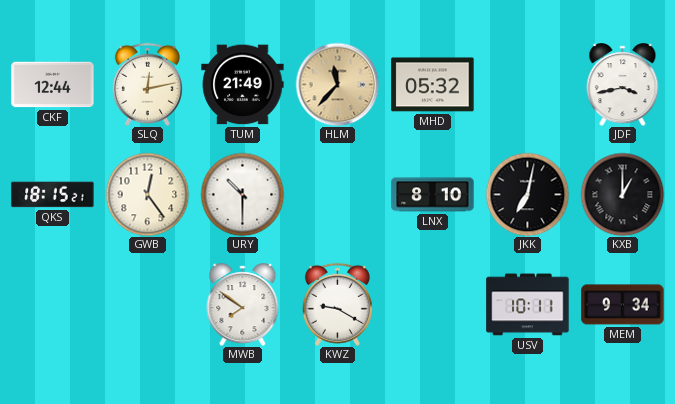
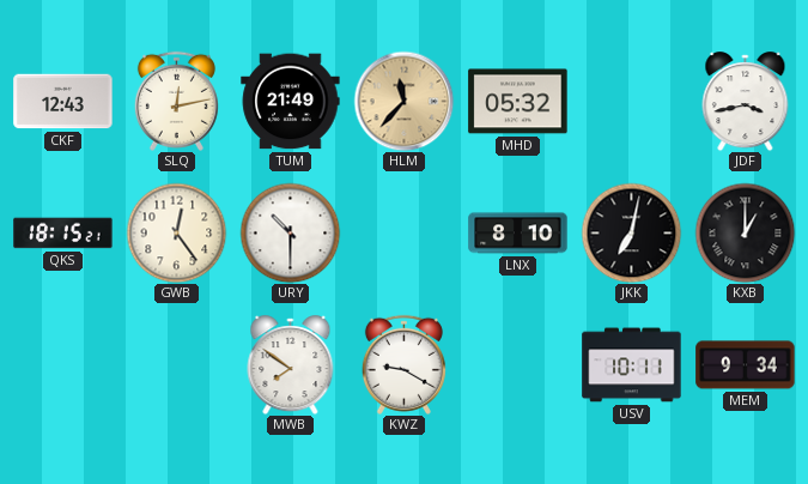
CKF: 12:44 -> 12:43 (63, 102)
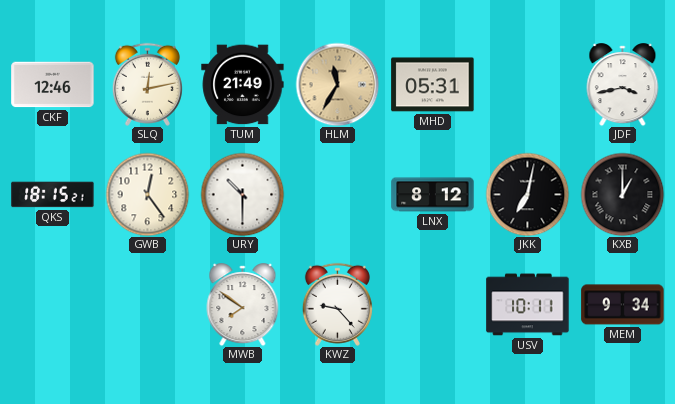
CKF: 12:43 -> 12:46 (53, 85)
HLM: 11:37 -> 11:35 (337, 84)
MHD: 05:32 -> 05:31 (433, 85)
LNX: 8:10 -> 8:12 (433, 195)
KWZ: 9:20 -> 9:23 (337, 304)
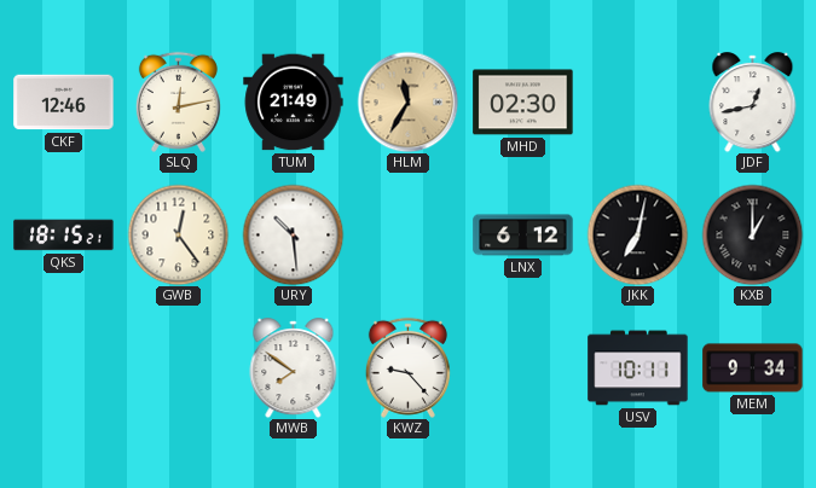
MHD: 05:31 -> 02:30 (523, 103)
JDF: 3:43 -> 12:43 (753, 103)
URY: 10:30 -> 10:29 (293, 234)
LNX: 8:12 -> 6:12 (523, 236)
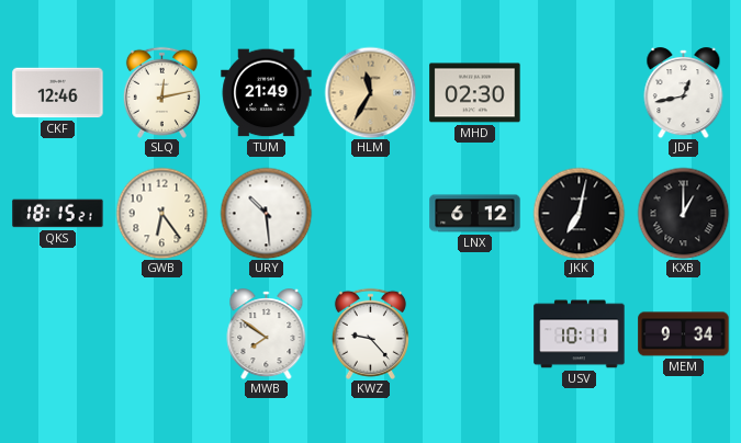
GWB: 12:24 -> 6:24 (161, 213)
